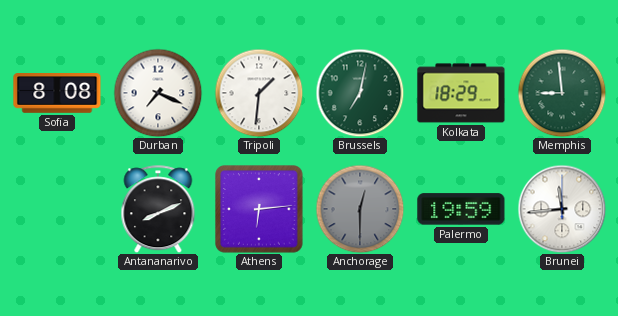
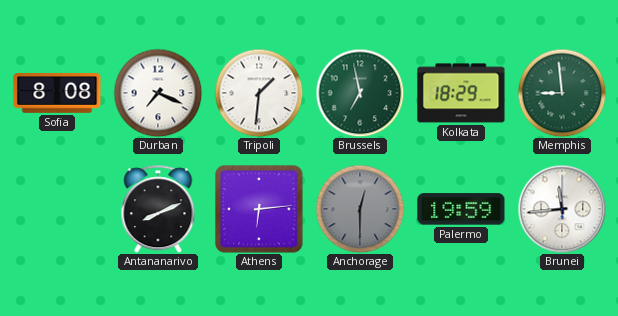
Brussels: 7:02 -> 6:58 (360, 93)
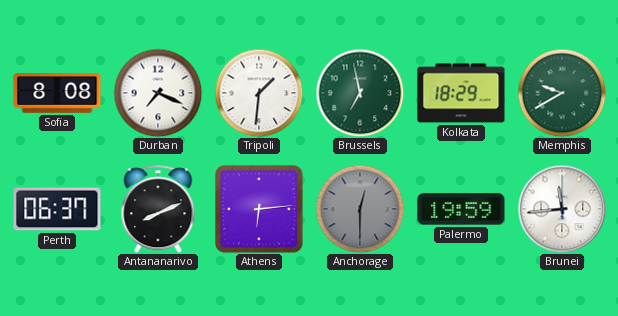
Memphis: 8:59 -> 9:40 (562, 93)
Perth: none -> 06:37 (57, 209)
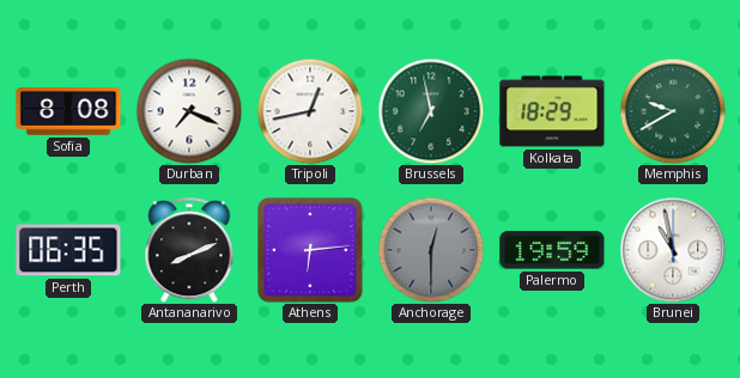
Tripoli: 1:31 -> 12:43 (310, 111)
Perth: 06:37 -> 06:35 (68, 250)
Brunei: 11:44 -> 10:58 (673, 250)
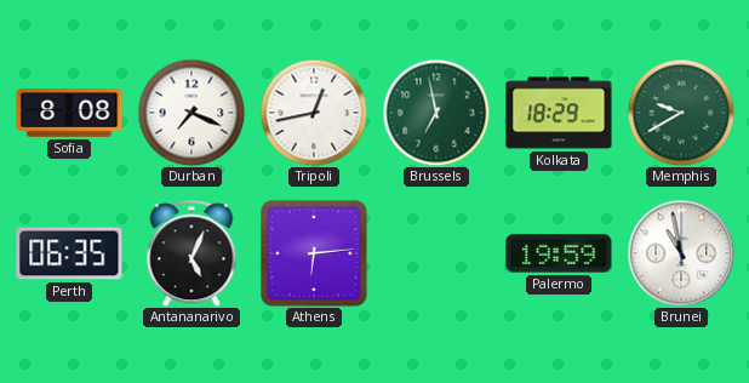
Antananarivo: 8:11 -> 5:04 (191, 253)
Anchorage: 12:30 -> none (431, 250)
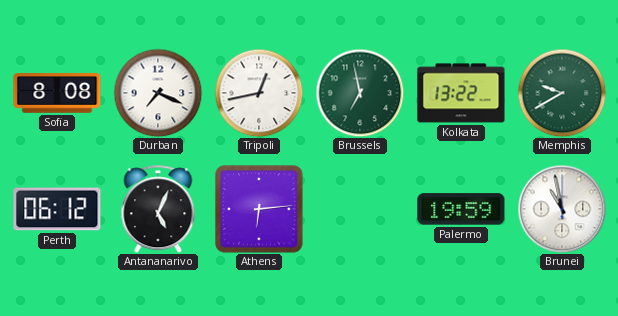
Kolkata: 18:29 -> 13:22 (461, 93)
Perth: 06:35 -> 06:12 (57, 209)
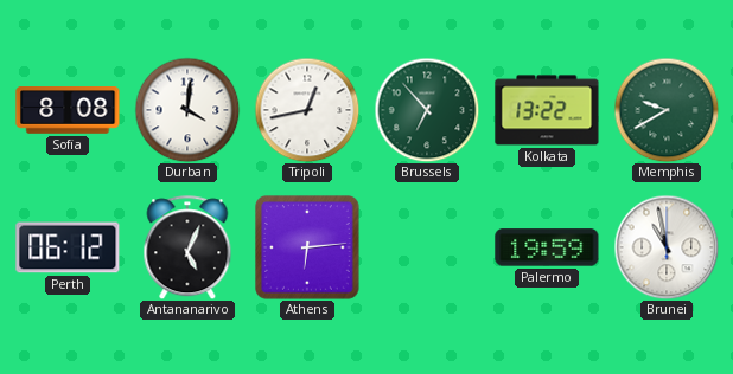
Durban: 7:19 -> 4:01 (187, 110)
Brussels: 6:58 -> 6:53 (427, 110)
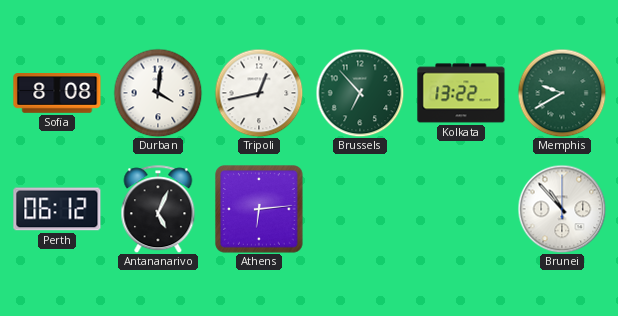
Palermo: 19:59 -> none (547, 247)
Brunei: 10:58 -> 10:53 (562, 209)
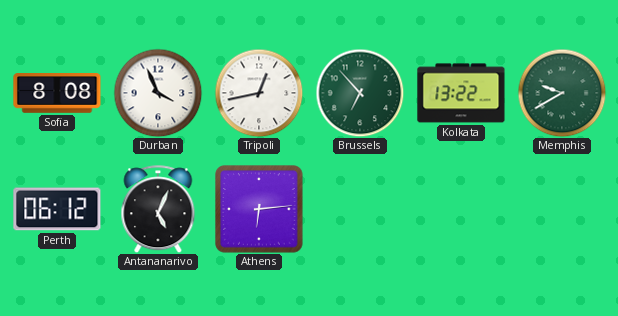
Durban: 4:01 -> 3:56 (158, 93)
Brunei: 10:53 -> none (562, 209)
